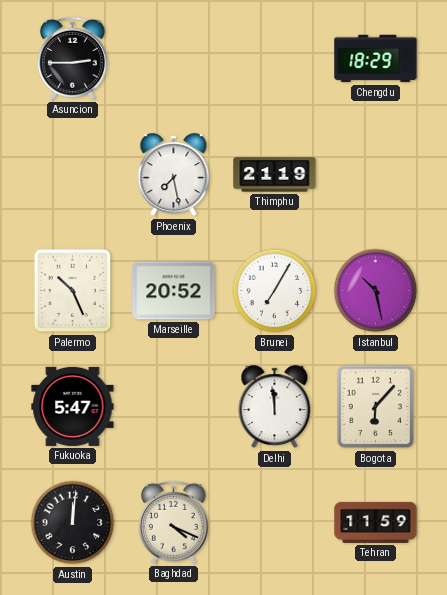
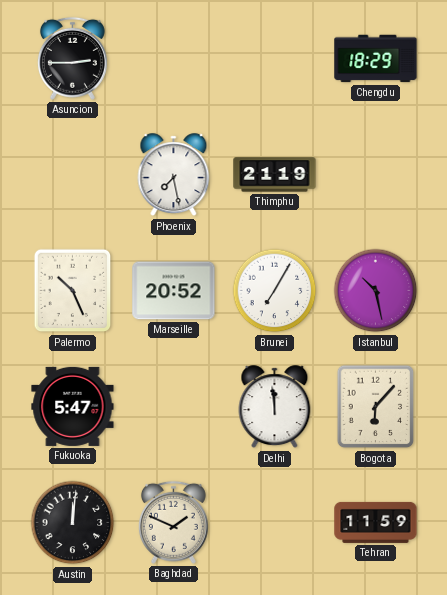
Baghdad: 4:19 -> 1:49 (173, 522)
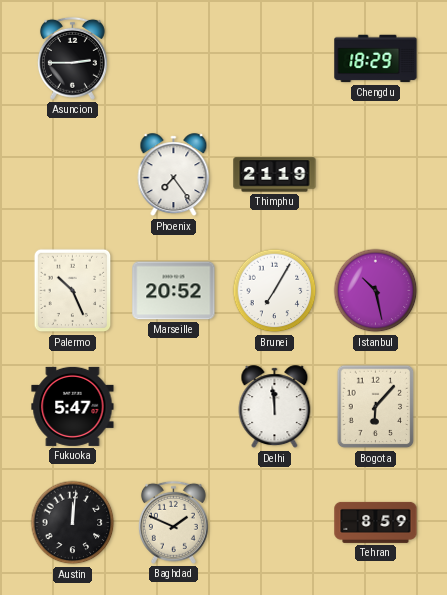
Phoenix: 7:28 -> 7:24 (174, 175)
Tehran: 11:59 -> 8:59 (376, 522)
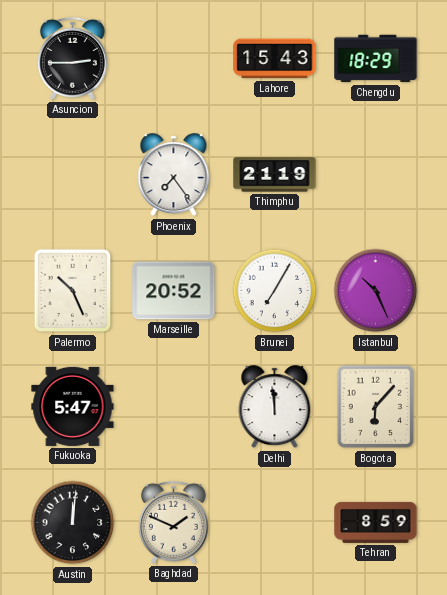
Lahore: none -> 15:43 (275, 59)
Istanbul: 10:28 -> 10:26 (376, 291)
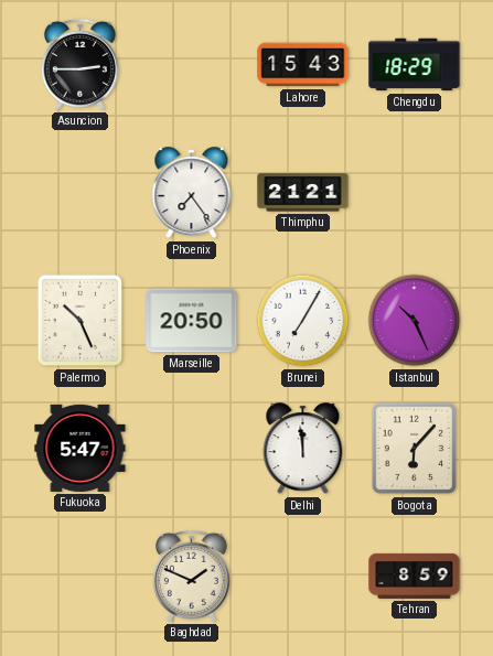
Thimphu: 21:19 -> 21:21 (303, 193)
Marseille: 20:52 -> 20:50 (192, 321)
Austin: 12:01 -> none (73, 523)
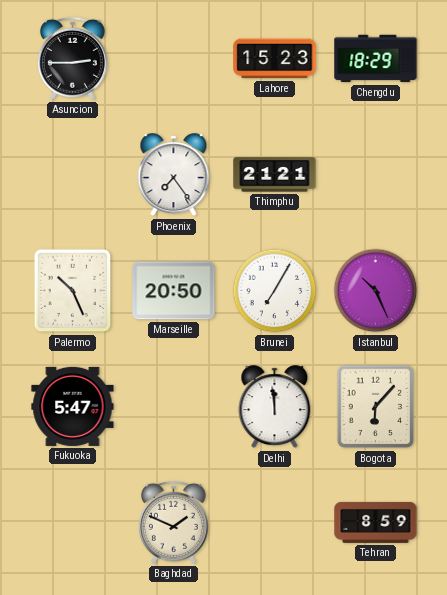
Lahore: 15:43 -> 15:23 (275, 59)
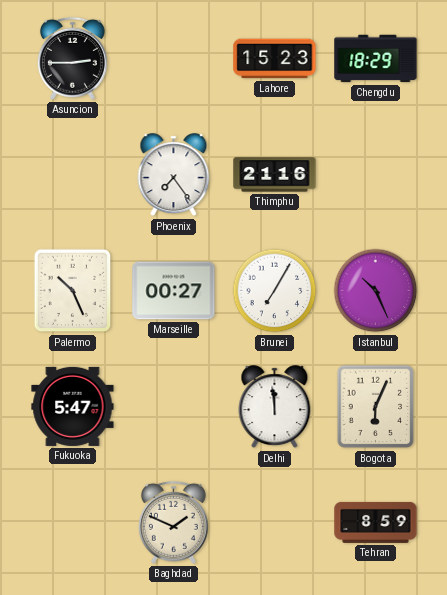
Thimphu: 21:21 -> 21:16 (275, 175)
Marseille: 20:50 -> 00:27 (174, 291)
Bogota: 6:07 -> 6:04 (376, 407)
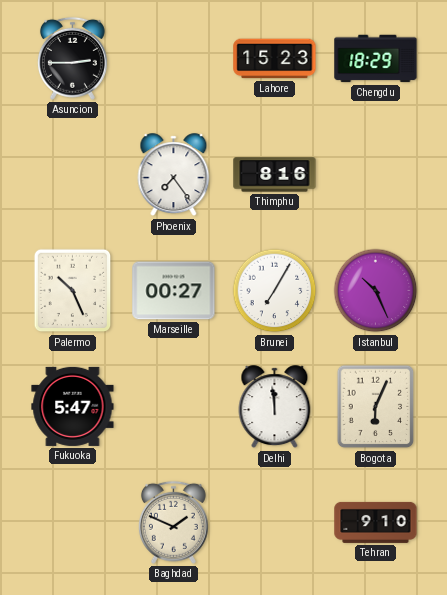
Thimphu: 21:16 -> 8:16 (275, 175)
Tehran: 8:59 -> 9:10 (376, 522)
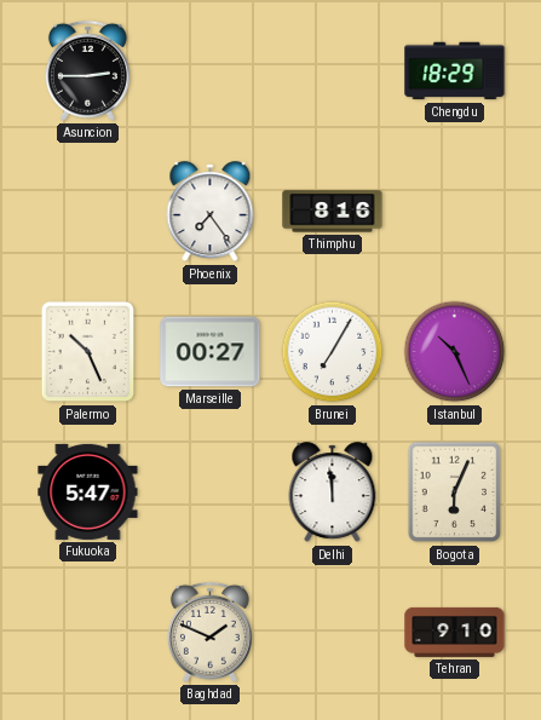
Lahore: 15:23 -> none (275, 59)
